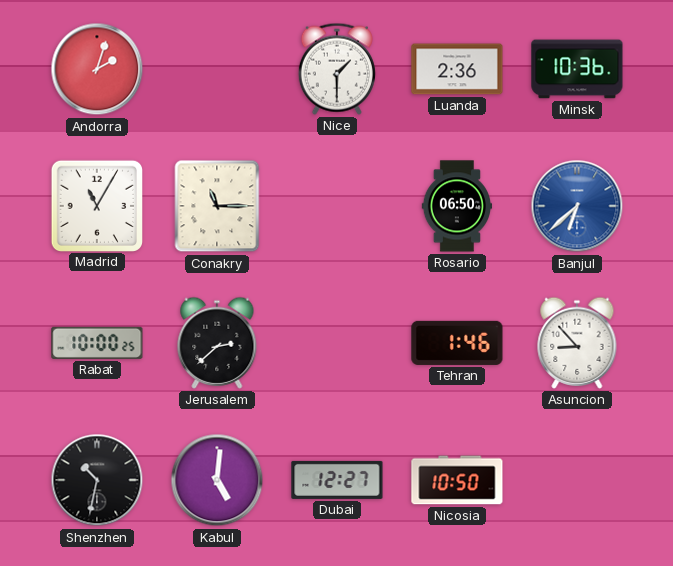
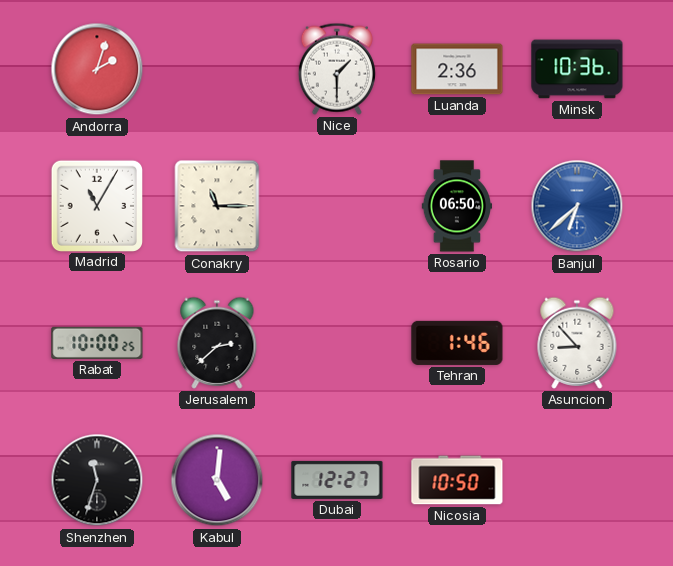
Shenzhen: 10:32 -> 11:33 (97, 480)
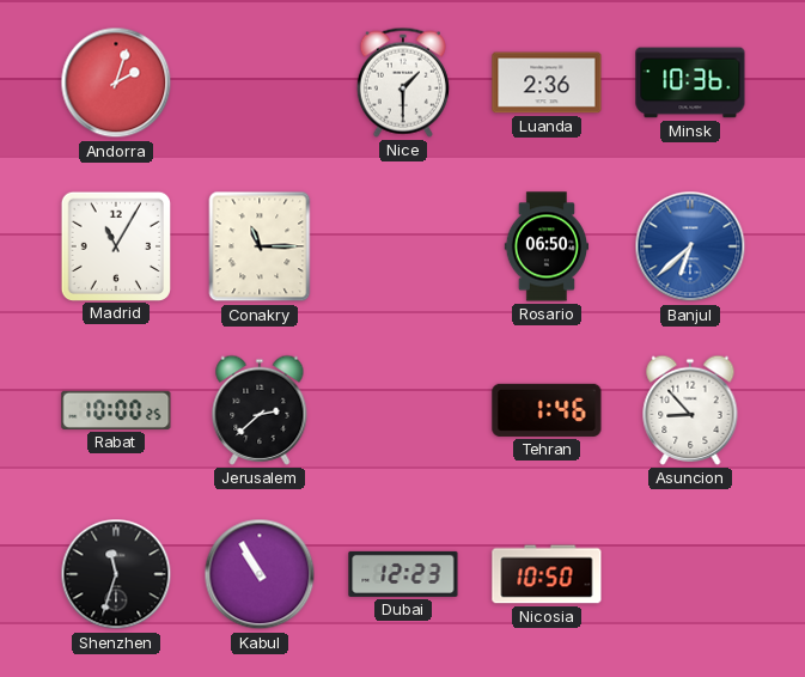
Kabul: 5:01 -> 10:55 (260, 574)
Dubai: 12:27 -> 12:23 (403, 574)
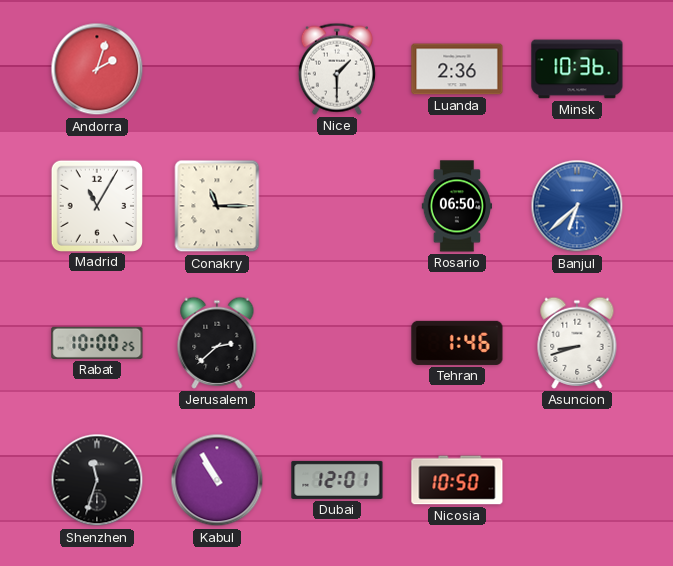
Asuncion: 8:53 -> 8:42 (577, 343)
Dubai: 12:23 -> 12:01 (337, 480)
